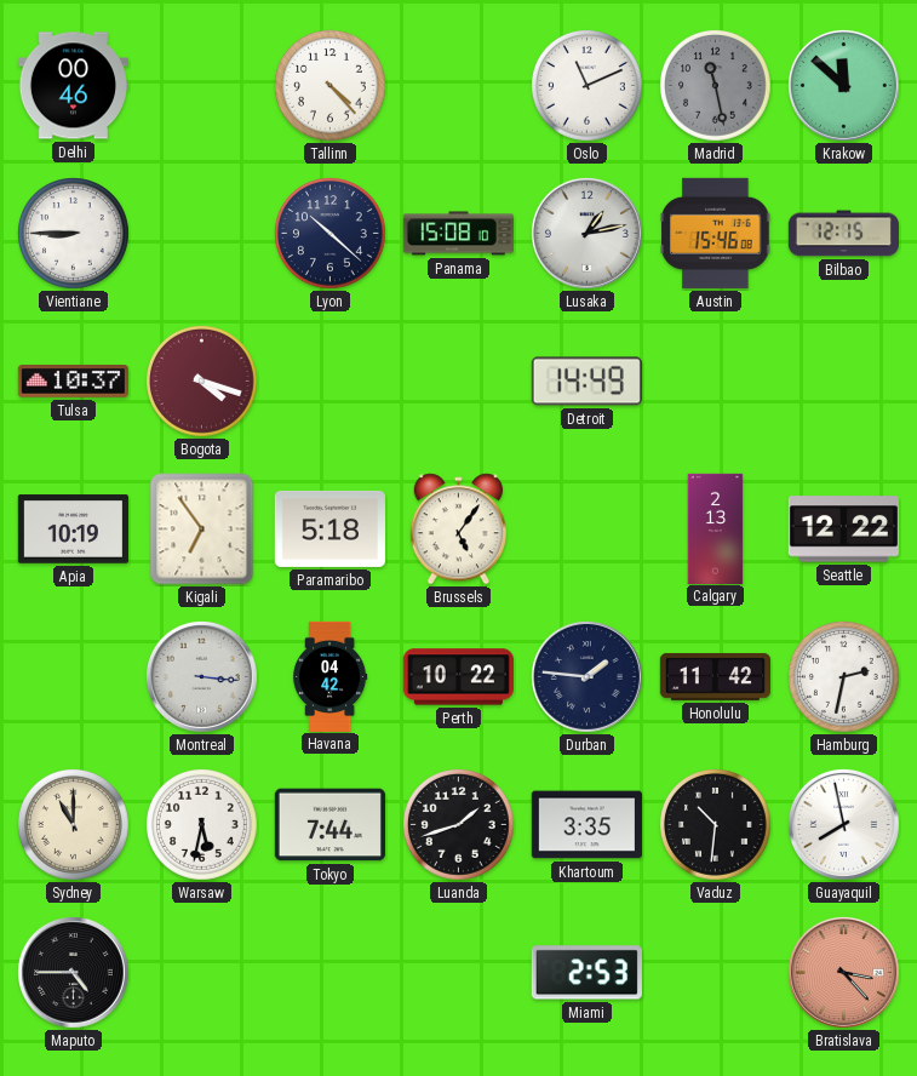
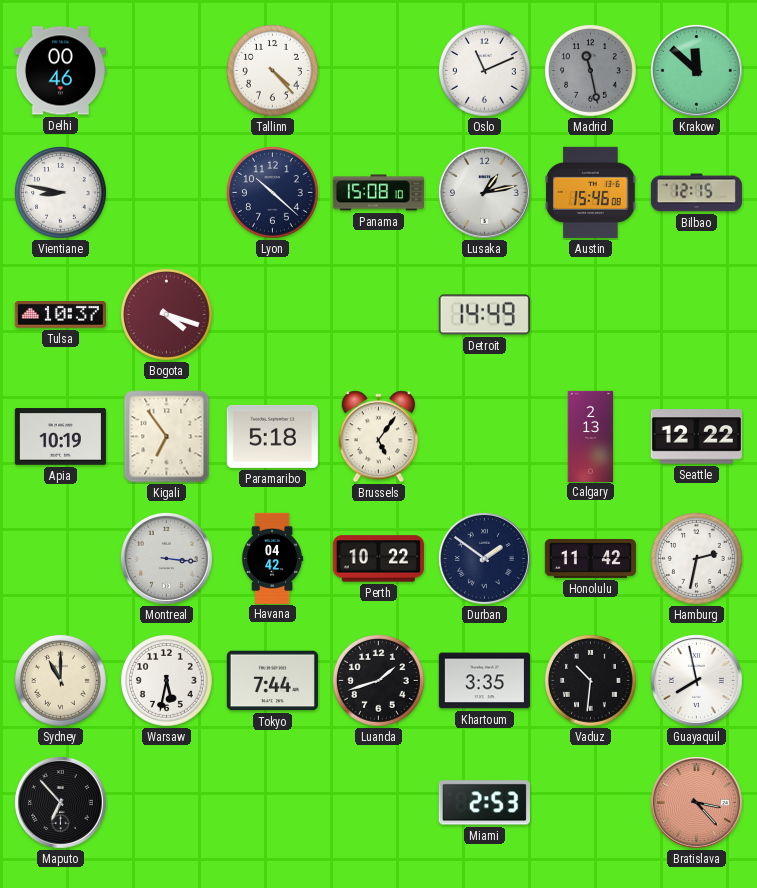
Vientiane: 8:45 -> 8:47 (61, 193)
Durban: 1:46 -> 1:51 (484, 558)
Maputo: 4:45 -> 6:53 (60, 802)
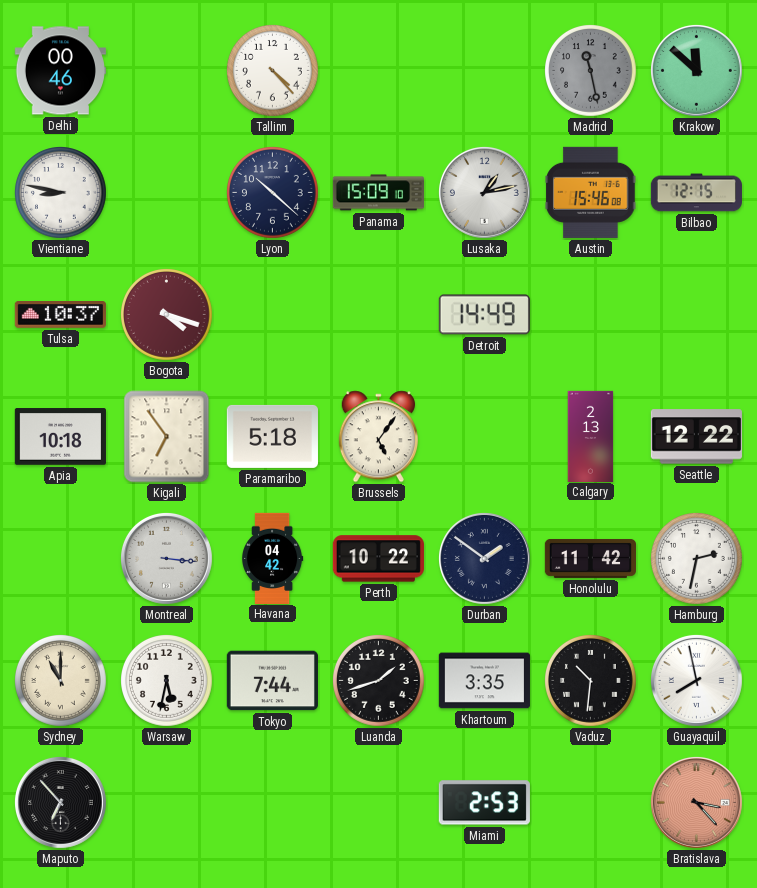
Oslo: 11:11 -> none (485, 71)
Panama: 15:08 -> 15:09 (378, 193)
Apia: 10:19 -> 10:18 (60, 437)
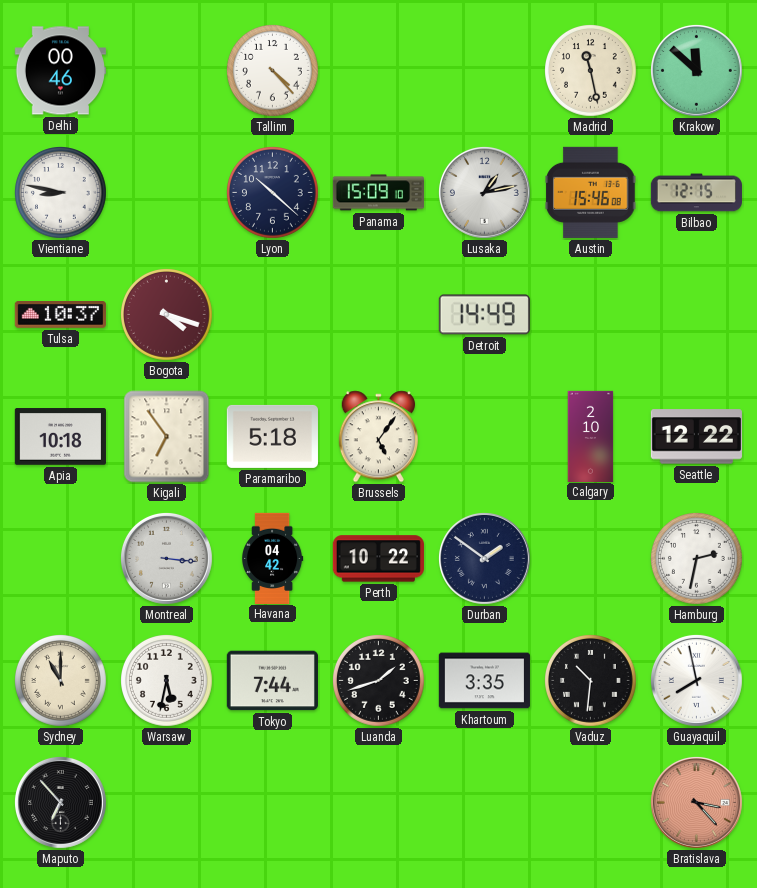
Madrid dial: grey -> cream (591, 71)
Calgary: 2:13 -> 2:10 (591, 436)
Honolulu: 11:42 -> none (590, 558)
Miami: 2:53 -> none (484, 803)
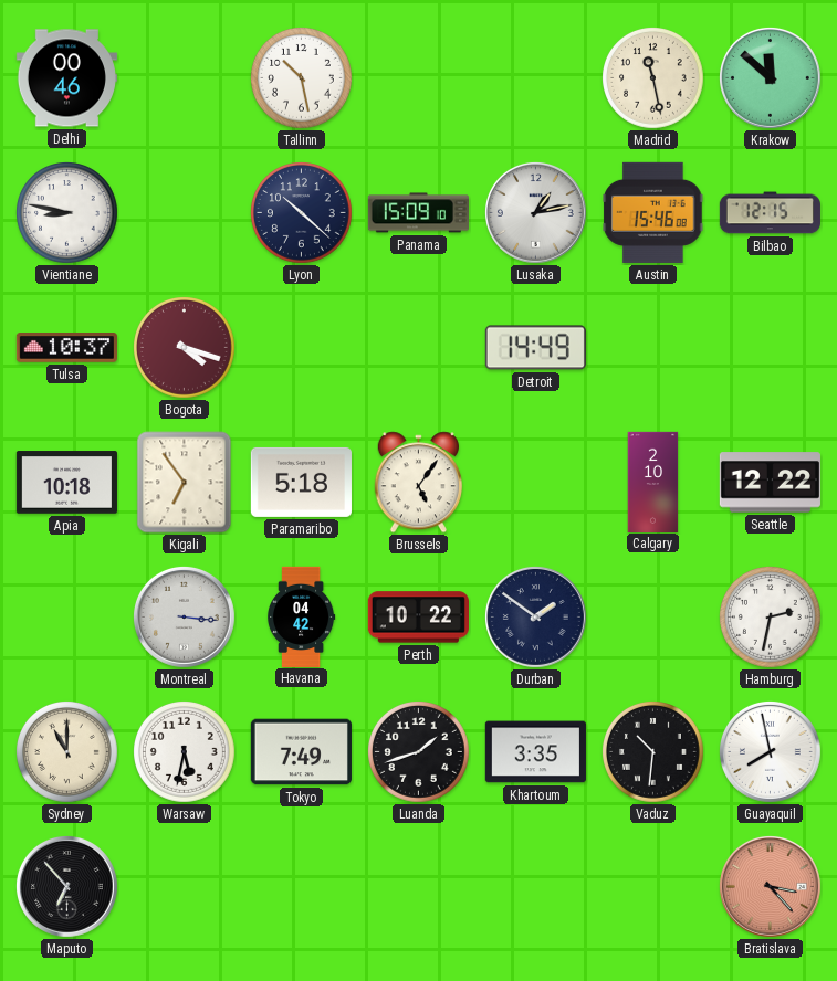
Tallinn: 4:23 -> 10:28 (302, 78)
Tokyo: 7:44 -> 7:49 (301, 752)
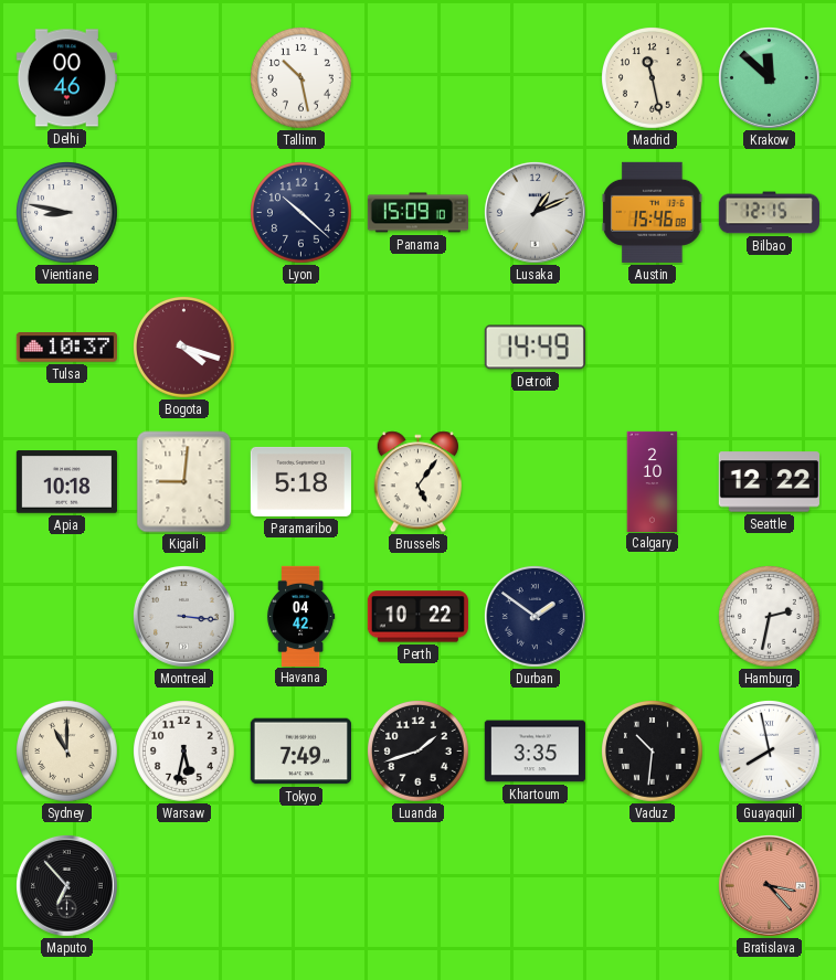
Lusaka: 1:13 -> 1:11 (535, 212)
Kigali: 6:54 -> 9:01 (184, 482)
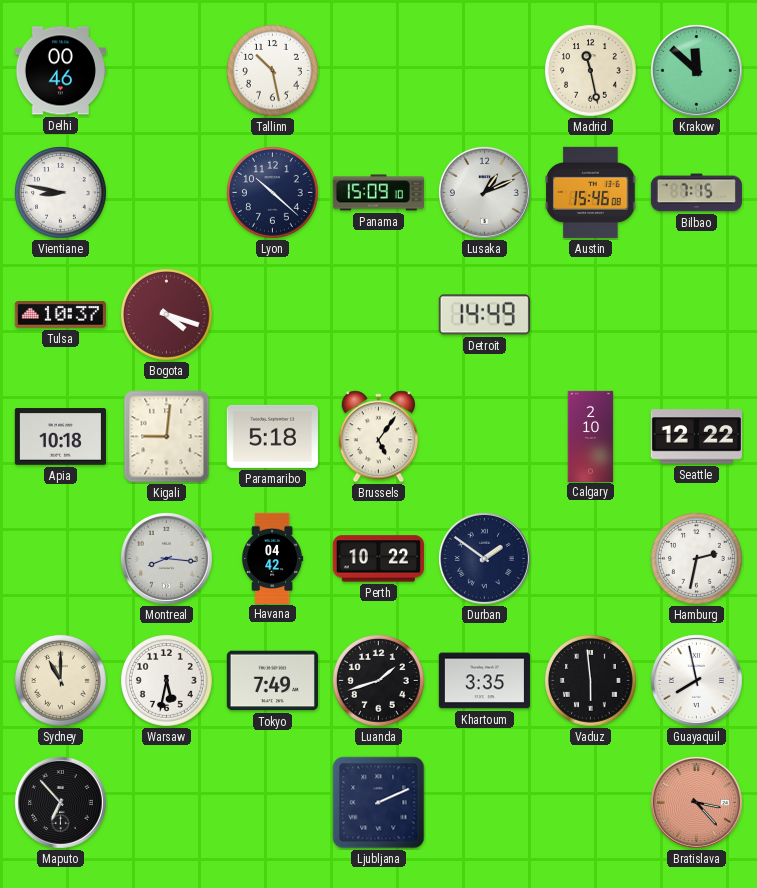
Bilbao: 12:15 -> 7:15 (696, 193)
Montreal: 3:16 -> 8:16 (166, 558)
Vaduz: 10:31 -> 5:59 (591, 681)
Ljubljana: none -> 2:11 (379, 803)
